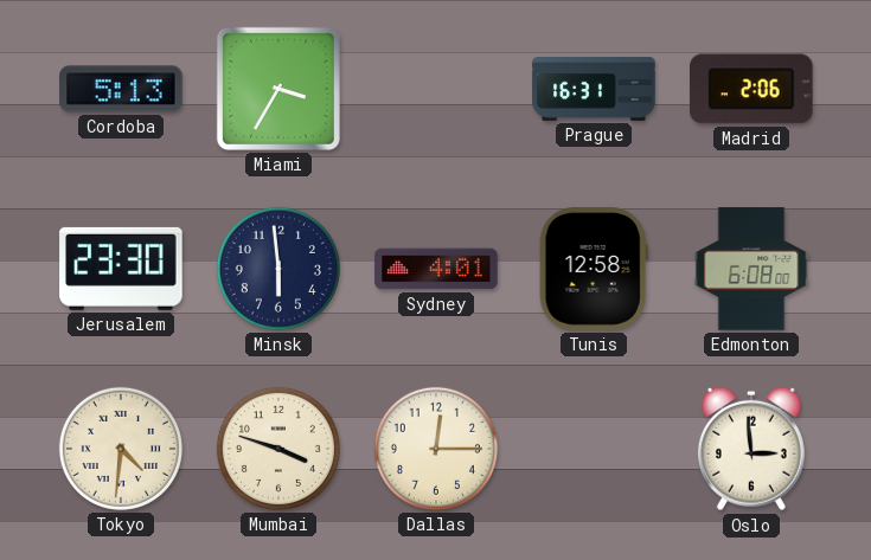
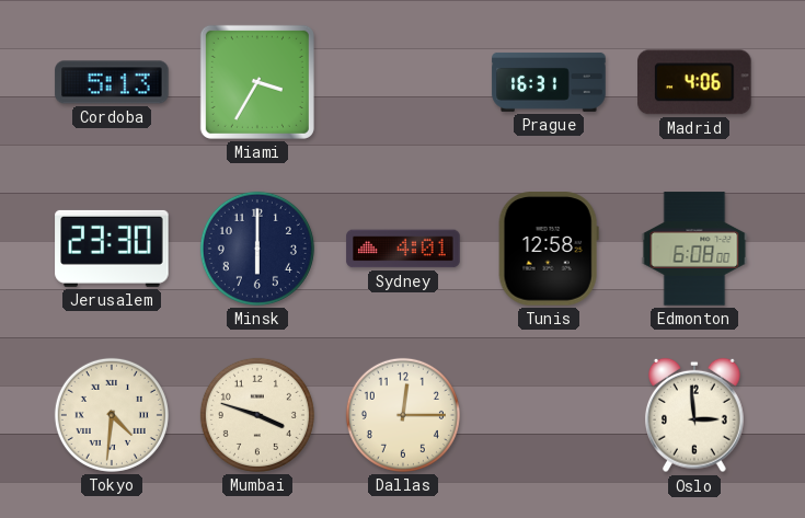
Madrid: 2:06 -> 4:06 (694, 82)
Minsk: 5:59 -> 6:00 (257, 249)
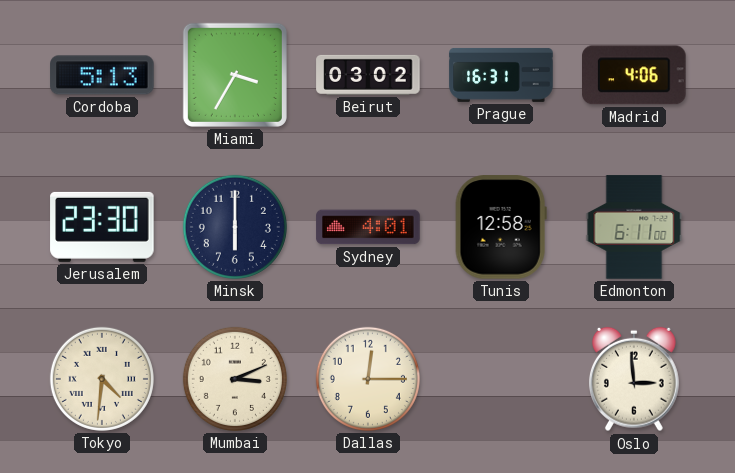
Beirut: none -> 03:02 (368, 75)
Edmonton: 6:08 -> 6:11 (634, 227)
Mumbai: 3:48 -> 3:11 (235, 379)
